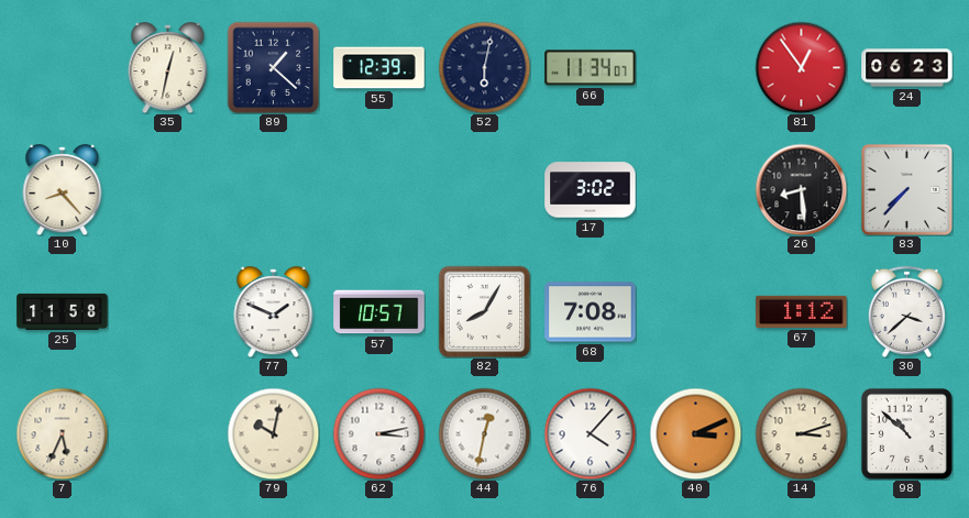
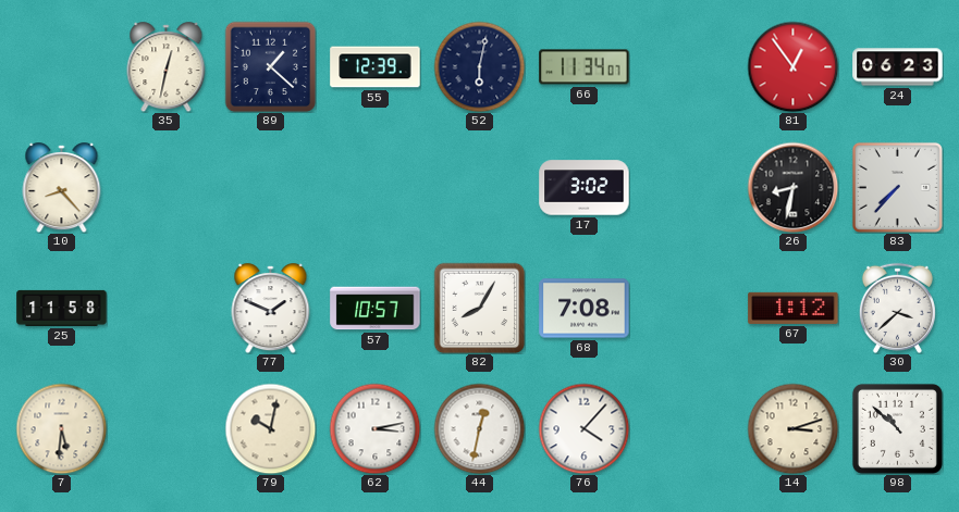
26: 8:29 -> 8:32 (792, 187)
7: 5:34 -> 5:31 (61, 428)
40: 3:11 -> none (695, 433)
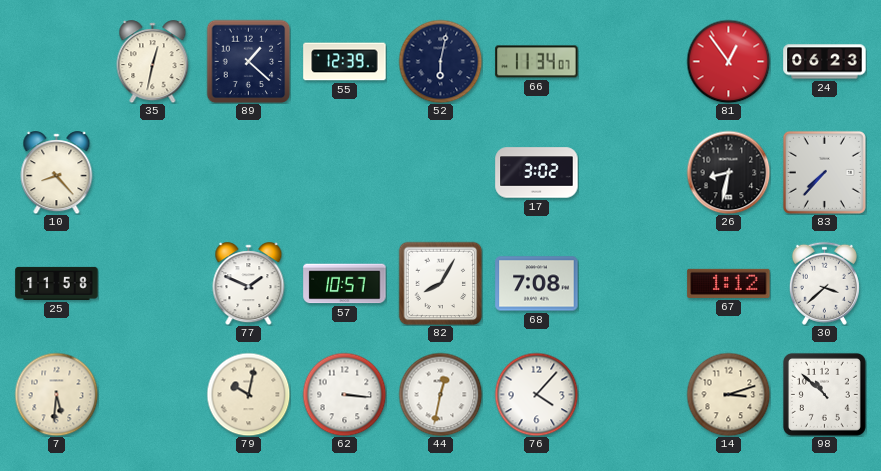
62: 3:13 -> 3:16 (344, 394)
